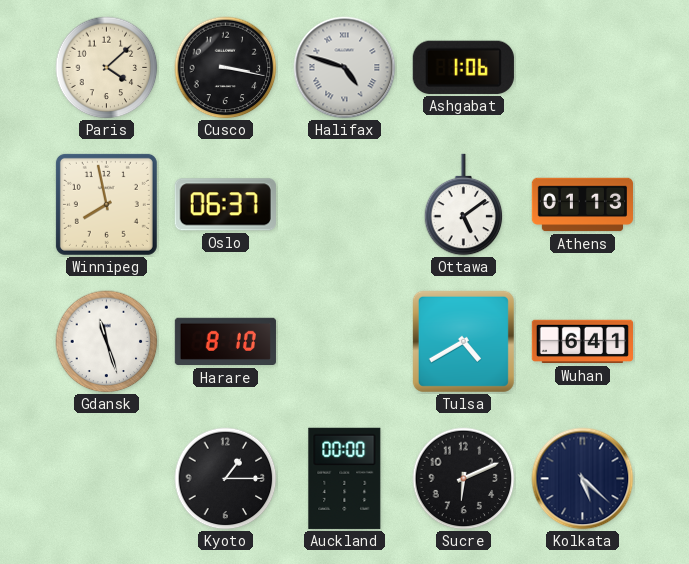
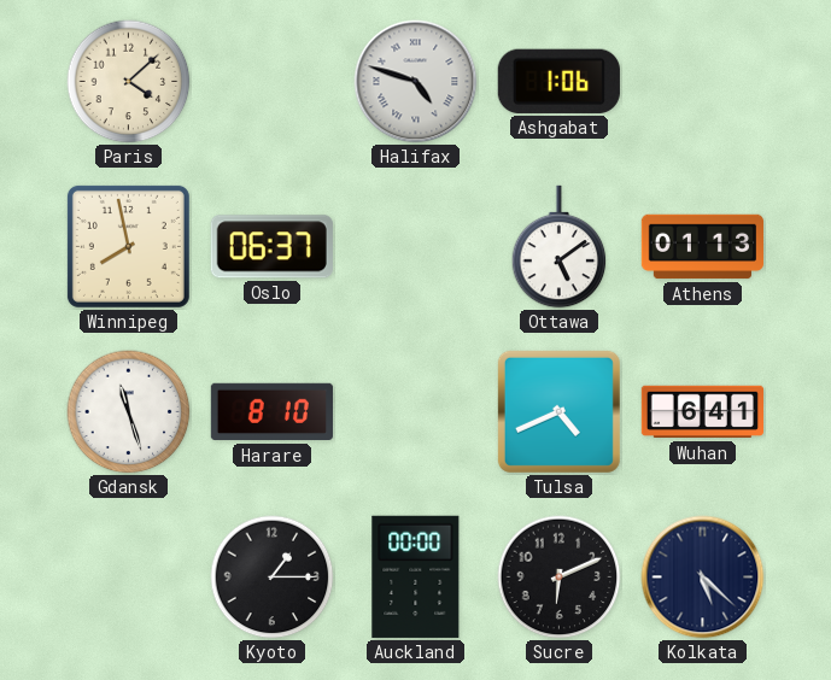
Cusco: 3:17 -> none (226, 68)
Tulsa: 4:40 -> 4:41 (558, 411)
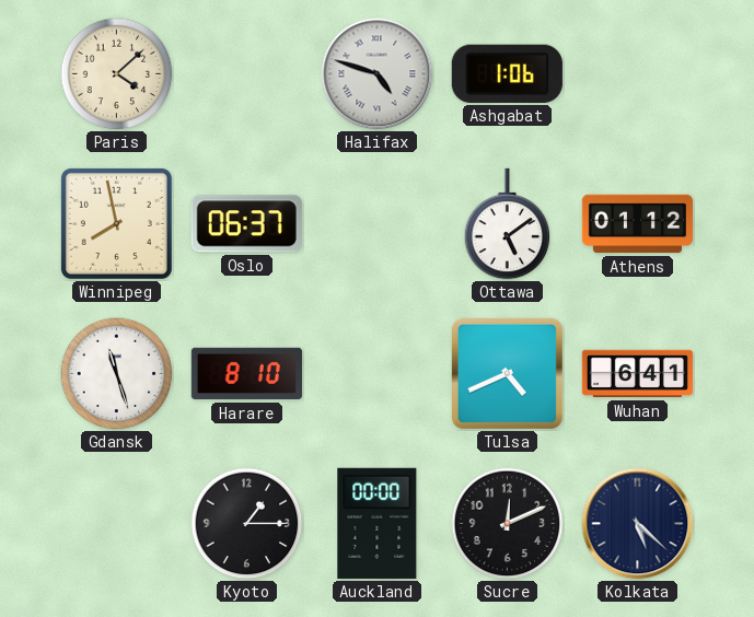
Athens: 01:13 -> 01:12 (637, 224)
Sucre: 6:11 -> 12:11 (508, 524)
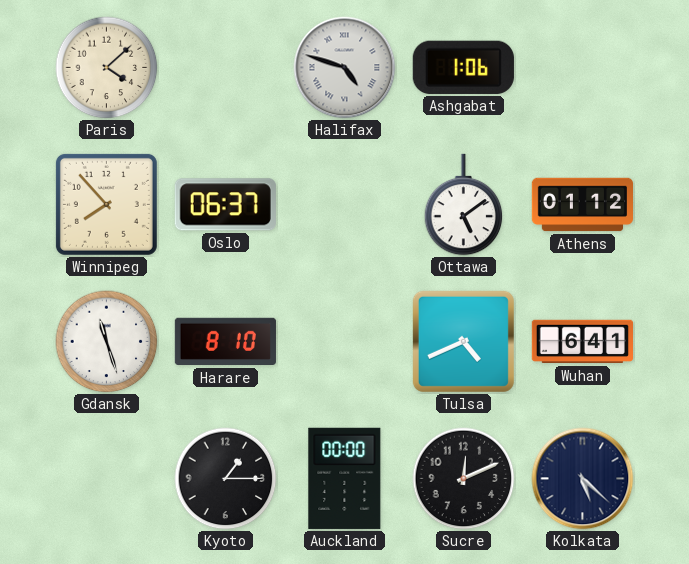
Winnipeg: 7:58 -> 7:53 (106, 204)
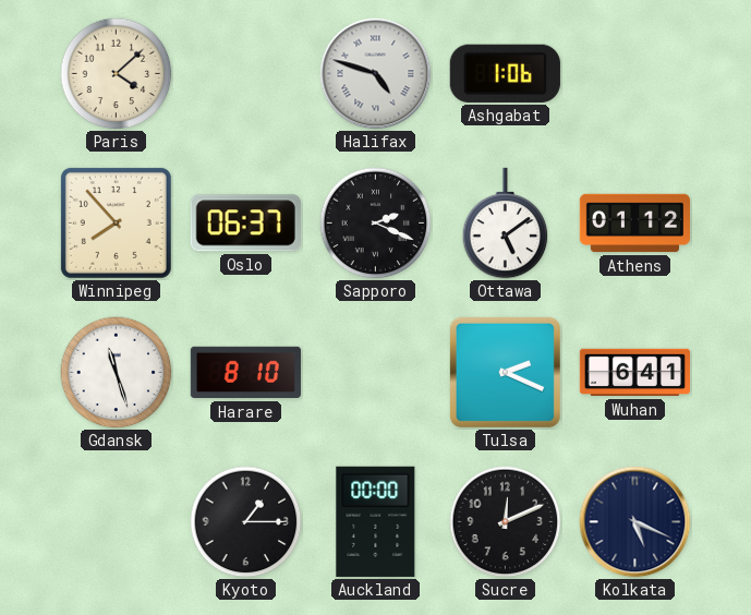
Sapporo: none -> 2:19 (376, 224)
Tulsa: 4:41 -> 2:19 (505, 372)
Kolkata: 5:22 -> 5:19 (635, 522)
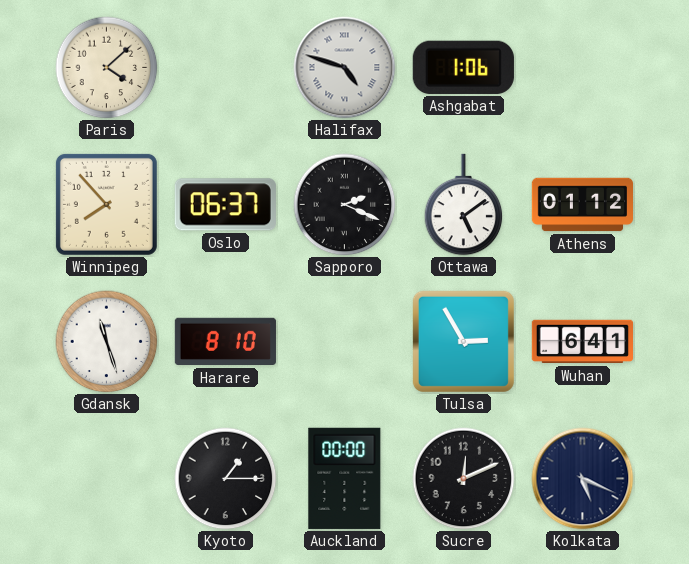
Tulsa: 2:19 -> 2:55 (463, 341)
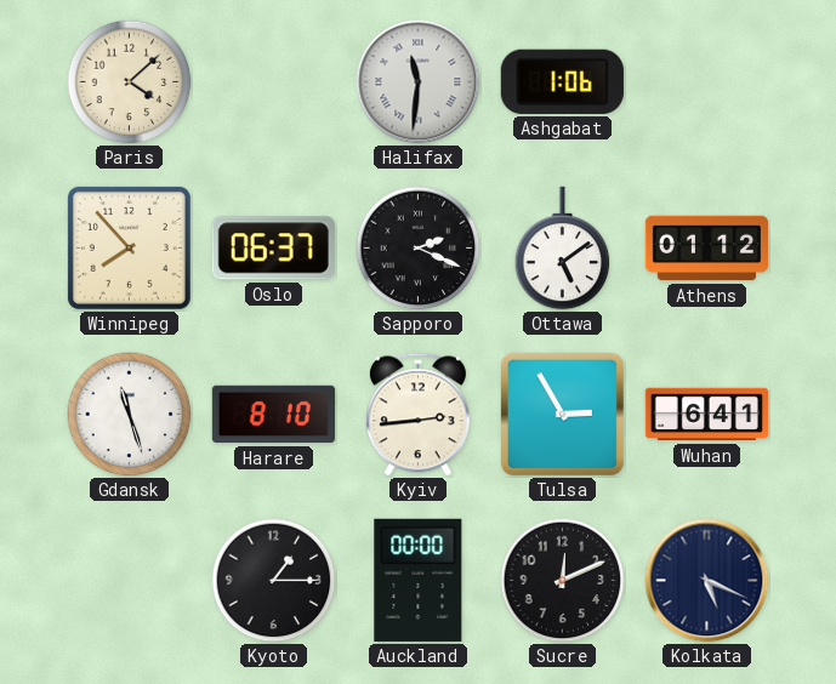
Halifax: 4:48 -> 11:31 (419, 82)
Kyiv: none -> 2:44 (417, 415)
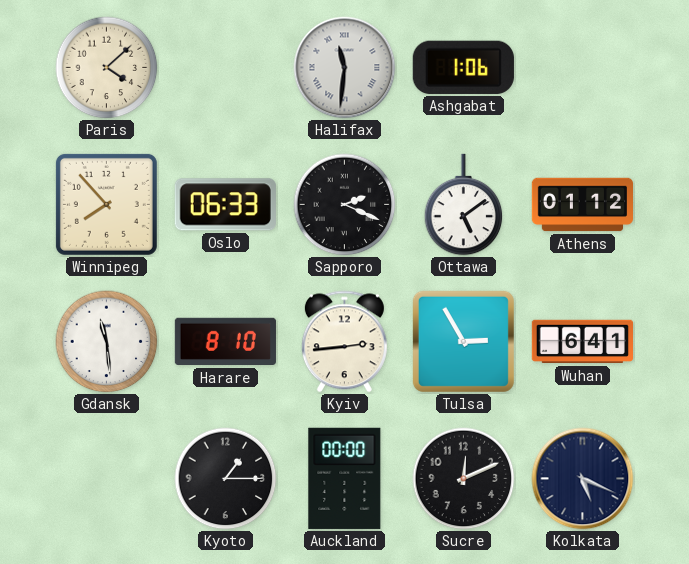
Oslo: 06:37 -> 06:33 (225, 205)
Gdansk: 11:27 -> 11:29 (107, 342)
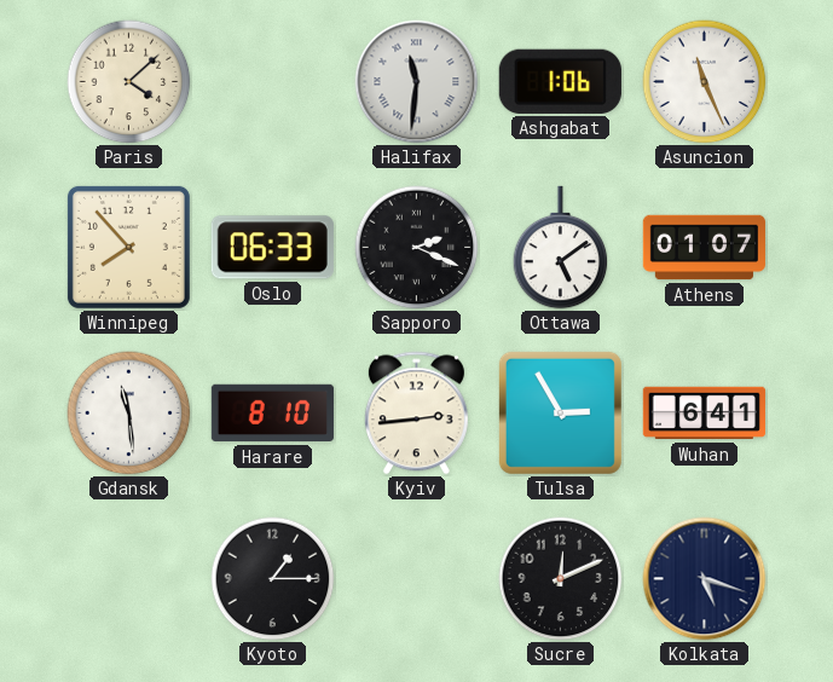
Asuncion: none -> 11:26 (705, 82)
Athens: 01:12 -> 01:07 (704, 248)
Auckland: 00:00 -> none (345, 478)
Kolkata: 5:19 -> 5:18 (705, 579)
